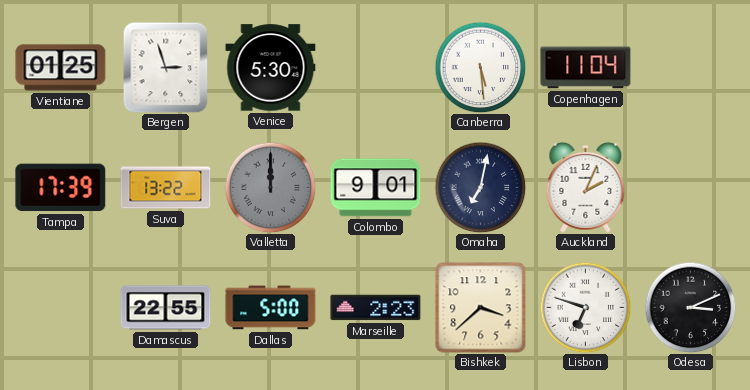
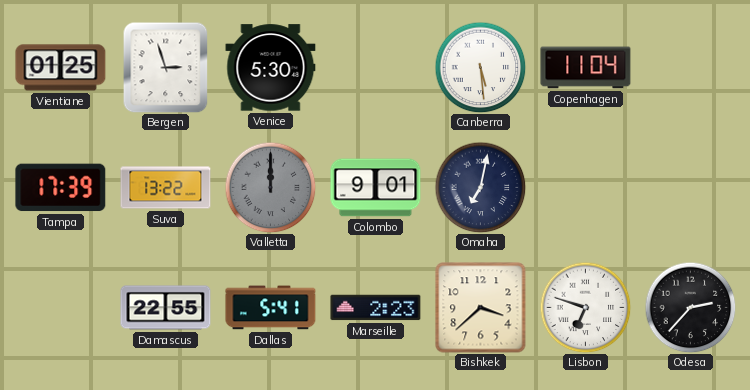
Auckland: 2:04 -> none (586, 187)
Dallas: 5:00 -> 5:41 (271, 308)
Odesa: 3:11 -> 2:37 (690, 307)
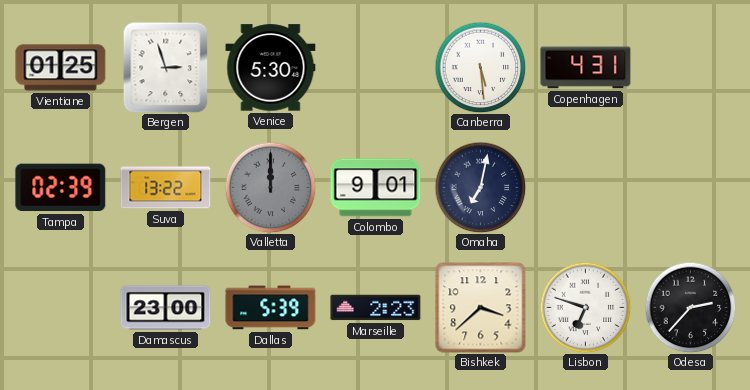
Copenhagen: 11:04 -> 4:31 (586, 68)
Tampa: 17:39 -> 02:39 (61, 188)
Damascus: 22:55 -> 23:00 (166, 308)
Dallas: 5:41 -> 5:39 (271, 308)
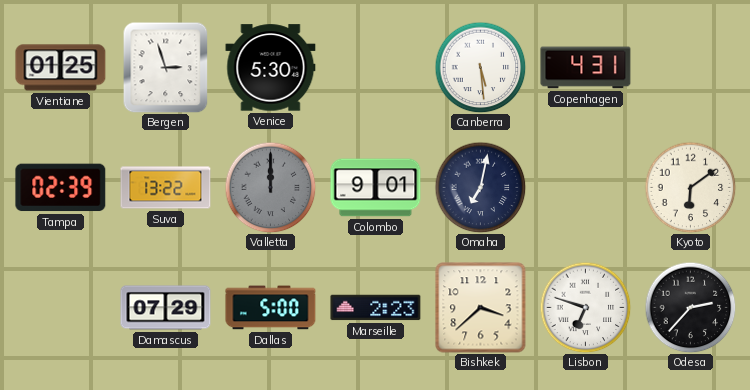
Kyoto: none -> 6:09 (690, 187)
Damascus: 23:00 -> 07:29 (166, 308)
Dallas: 5:39 -> 5:00 (271, 308)
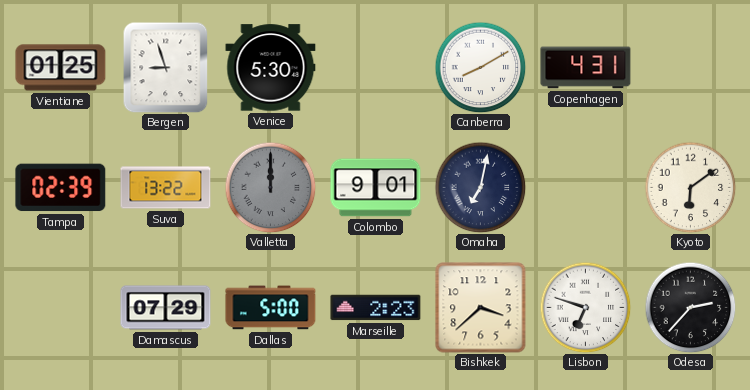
Bergen: 2:57 -> 8:57 (166, 67)
Canberra: 5:29 -> 8:10 (480, 67)
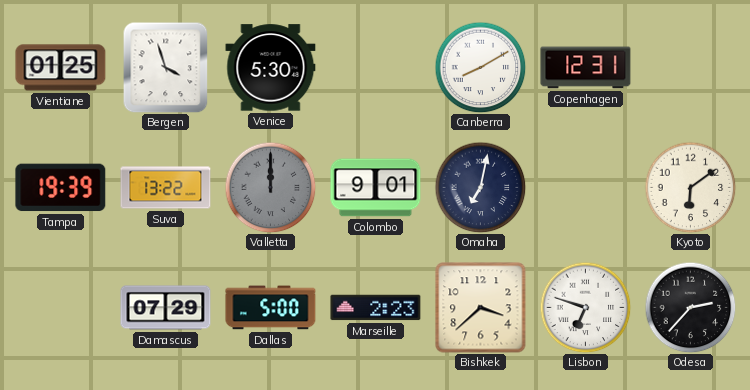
Bergen: 8:57 -> 3:57 (166, 67)
Copenhagen: 4:31 -> 12:31 (586, 68)
Tampa: 02:39 -> 19:39 (61, 188)
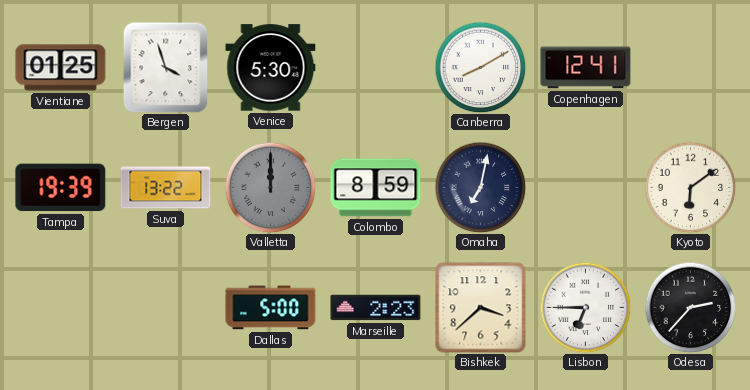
Copenhagen: 12:31 -> 12:41 (586, 68)
Colombo: 9:01 -> 8:59 (376, 188)
Damascus: 07:29 -> none (166, 308)
Lisbon: 6:48 -> 6:45 (585, 307)
